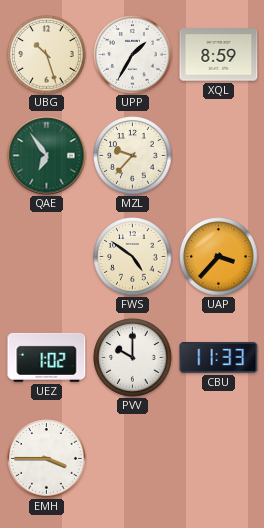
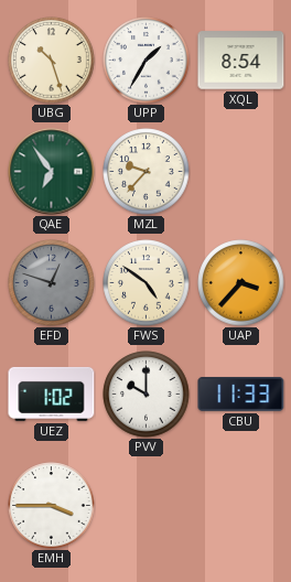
XQL: 8:59 -> 8:54 (241, 61)
EFD: none -> 12:48 (52, 283)
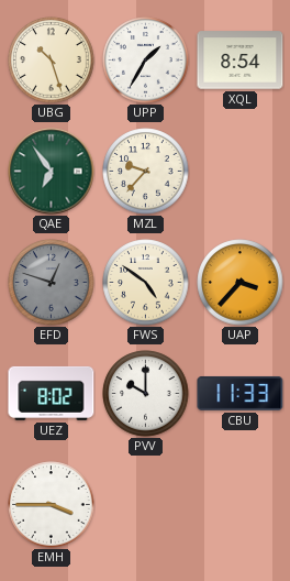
UEZ: 1:02 -> 8:02 (52, 393)
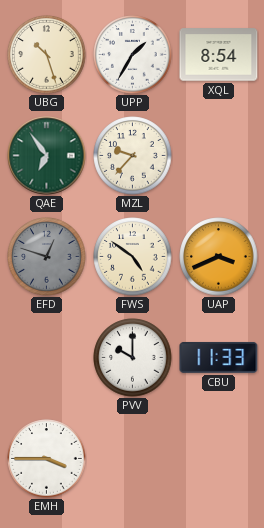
UAP: 3:37 -> 3:41 (219, 257)
UEZ: 8:02 -> none (52, 393)
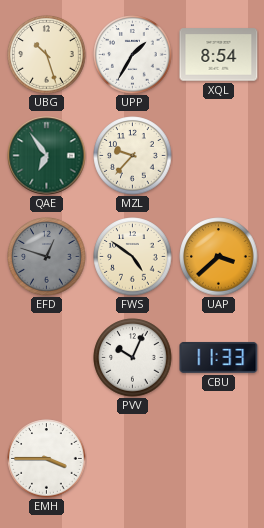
UAP: 3:41 -> 3:38 (219, 257)
PVV: 10:00 -> 10:04 (133, 358)
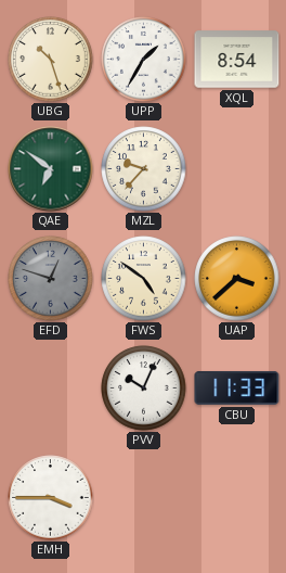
QAE: 6:54 -> 6:51 (51, 169)
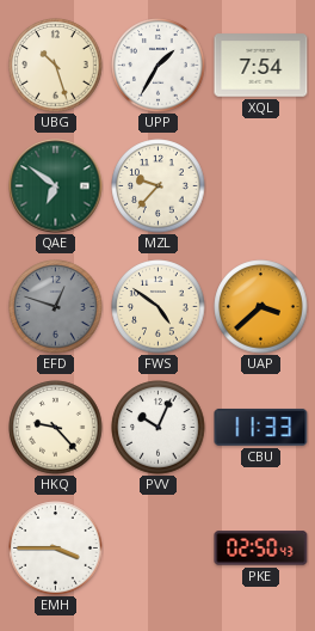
XQL: 8:54 -> 7:54 (261, 66)
HKQ: none -> 9:23 (56, 428)
PKE: none -> 02:50 (261, 549)
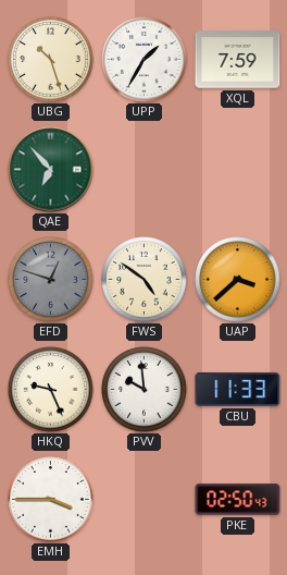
XQL: 7:54 -> 7:59 (238, 60)
QAE: 6:51 -> 6:53 (51, 170)
MZL: 9:37 -> none (159, 186)
HKQ: 9:23 -> 9:26 (51, 390)
PVV: 10:04 -> 9:59 (145, 390)
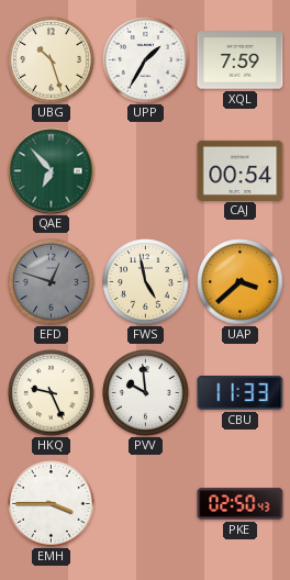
CAJ: none -> 00:54 (241, 170)
FWS: 4:51 -> 4:58 (146, 282)
